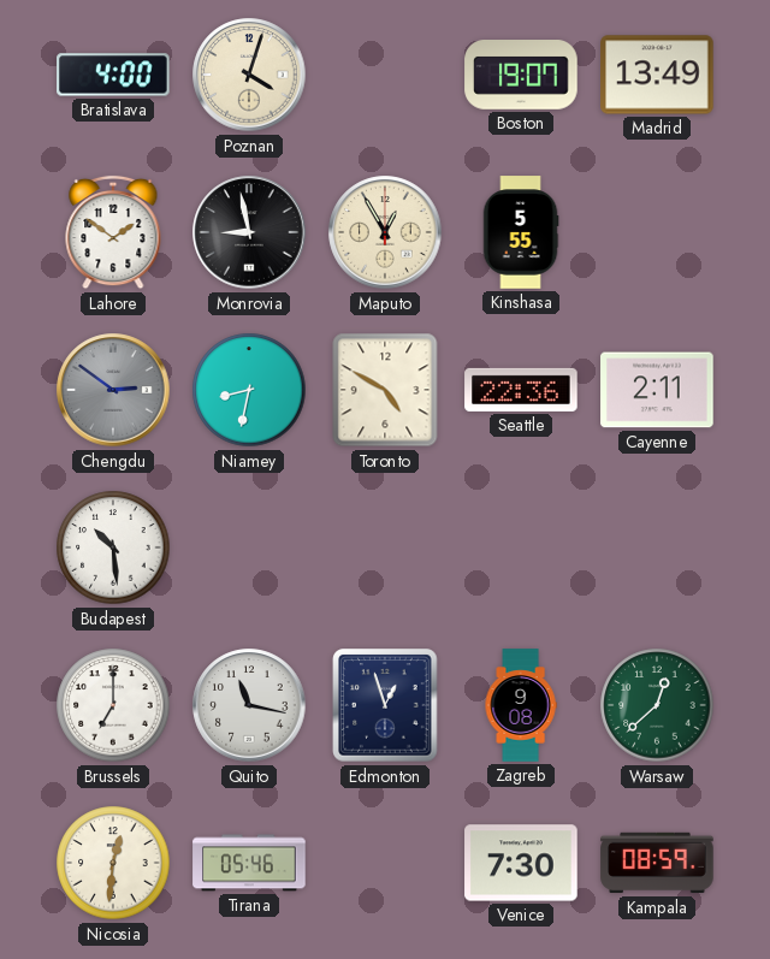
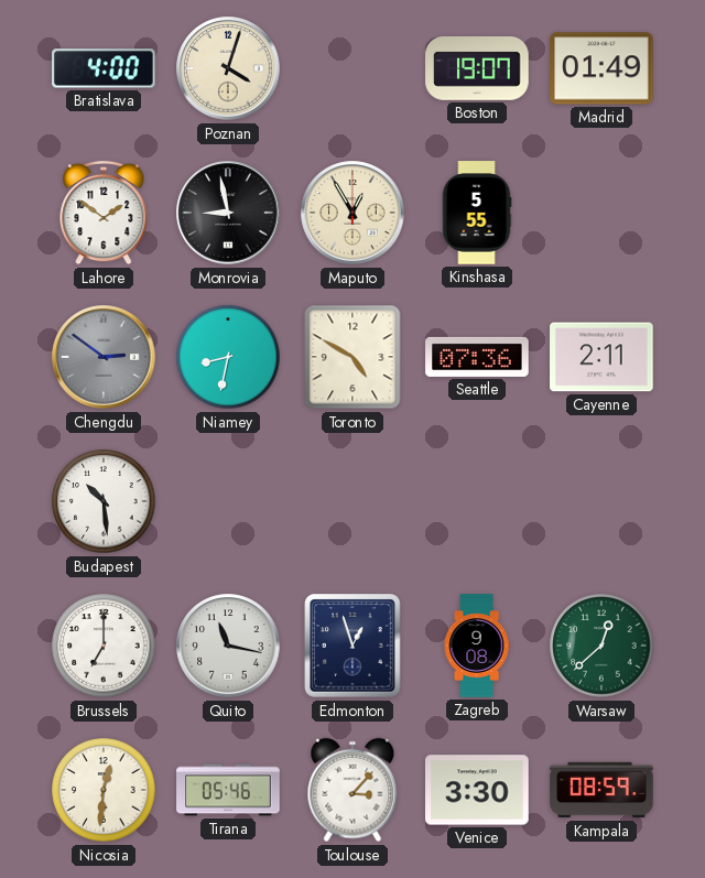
Madrid: 13:49 -> 01:49 (601, 68)
Seattle: 22:36 -> 07:36 (477, 357)
Toulouse: none -> 3:07 (352, 790)
Venice: 7:30 -> 3:30 (477, 790)
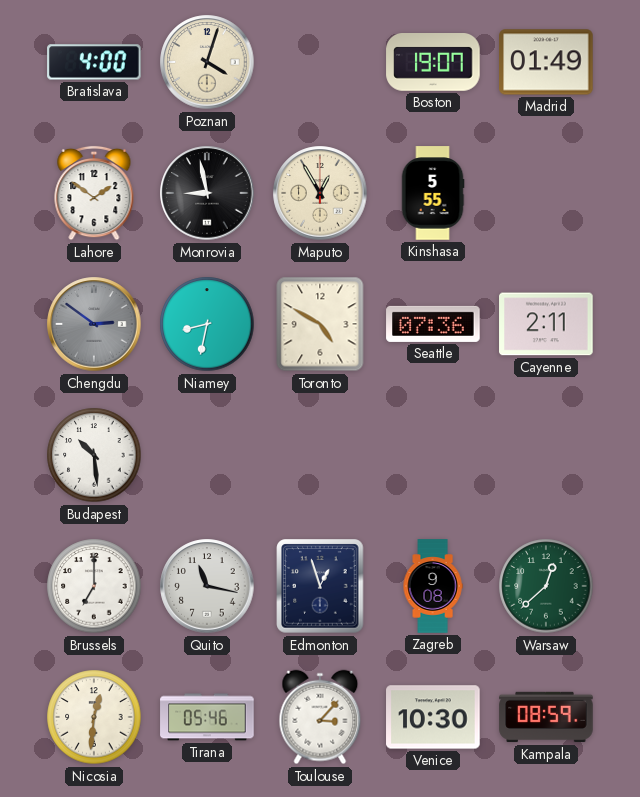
Venice: 3:30 -> 10:30 (433, 717)
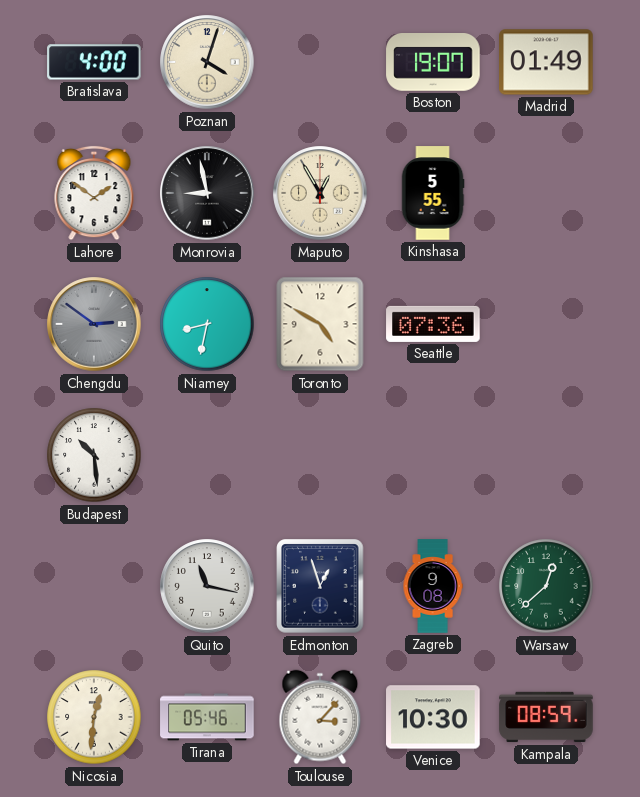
Cayenne: 2:11 -> none (546, 324)
Brussels: 7:00 -> none (94, 586)
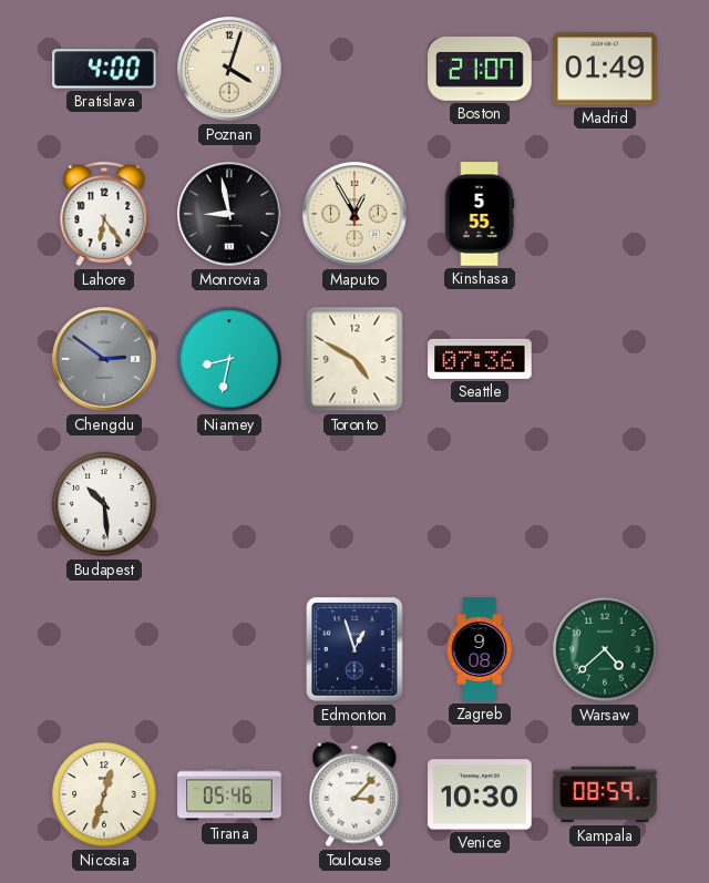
Boston: 19:07 -> 21:07 (480, 70)
Lahore: 1:51 -> 6:24 (104, 214)
Quito: 11:17 -> none (207, 586)
Warsaw: 12:38 -> 4:38 (605, 649)
Nicosia: 12:31 -> 12:33 (104, 794)
